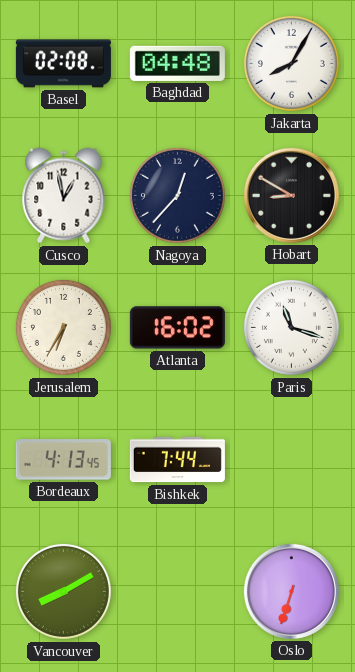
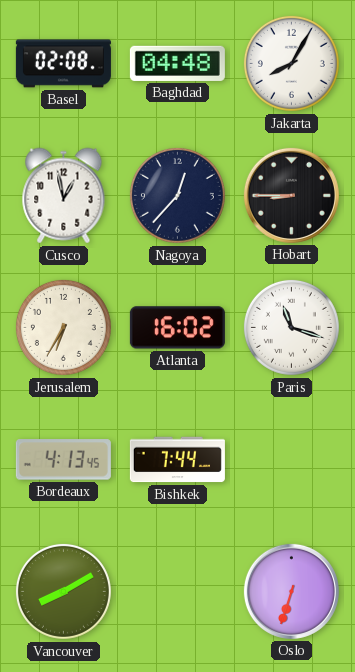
Hobart: 8:50 -> 8:45 (291, 195)
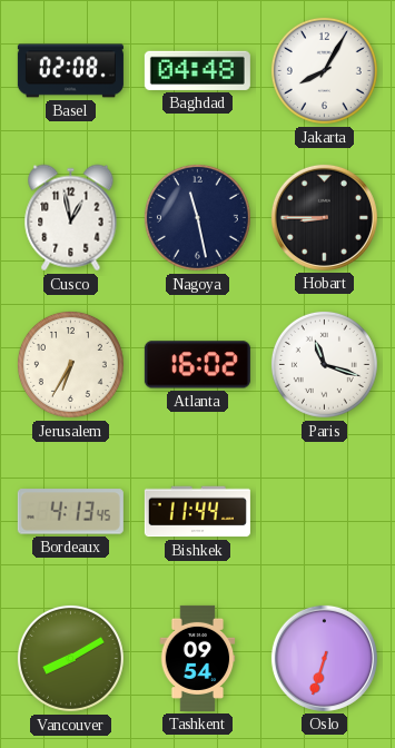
Nagoya: 12:37 -> 11:28 (197, 217)
Bishkek: 7:44 -> 11:44 (197, 512)
Tashkent: none -> 09:54 (198, 658)
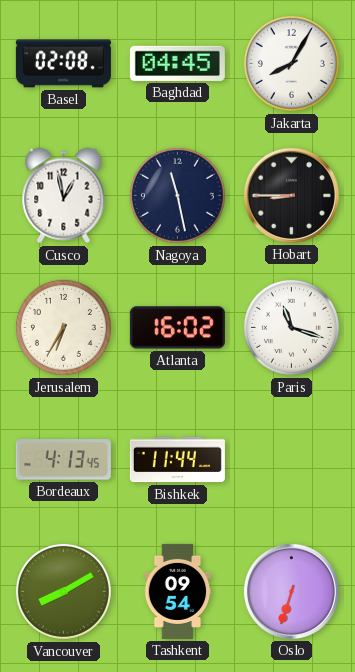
Baghdad: 04:48 -> 04:45 (177, 63)
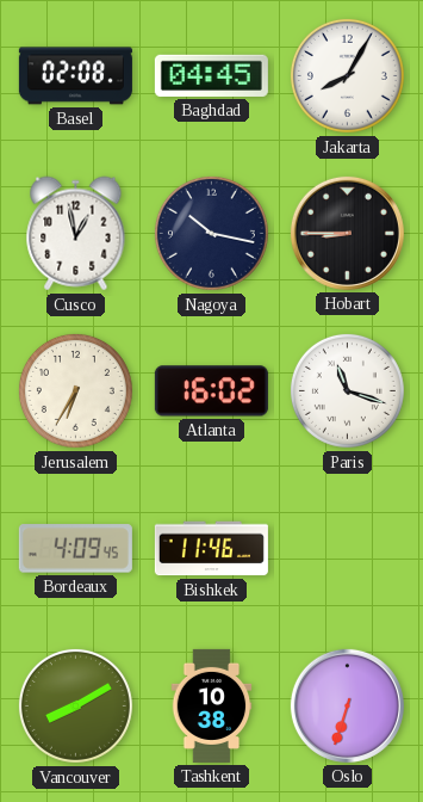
Nagoya: 11:28 -> 10:17 (211, 233)
Bordeaux: 4:13 -> 4:09 (75, 549)
Bishkek: 11:44 -> 11:46 (211, 549)
Tashkent: 09:54 -> 10:38 (212, 705)
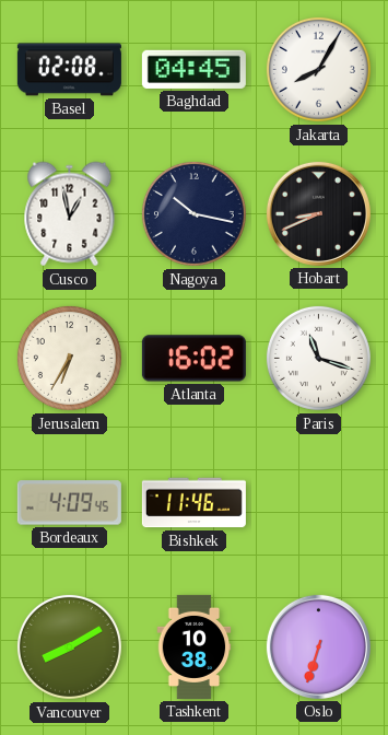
Hobart: 8:45 -> 8:41 (318, 213)
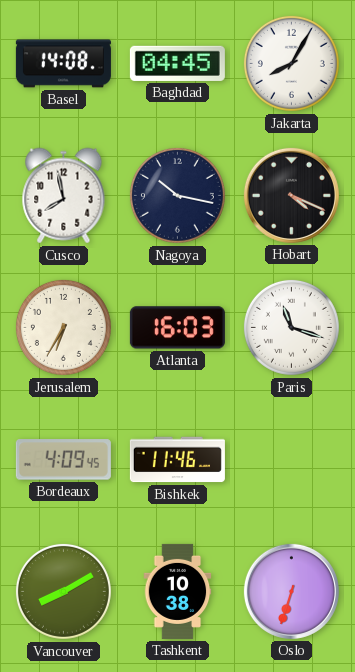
Basel: 02:08 -> 14:08 (63, 64)
Cusco: 12:58 -> 7:58 (64, 196)
Hobart: 8:41 -> 4:19 (291, 195)
Atlanta: 16:02 -> 16:03 (177, 328)
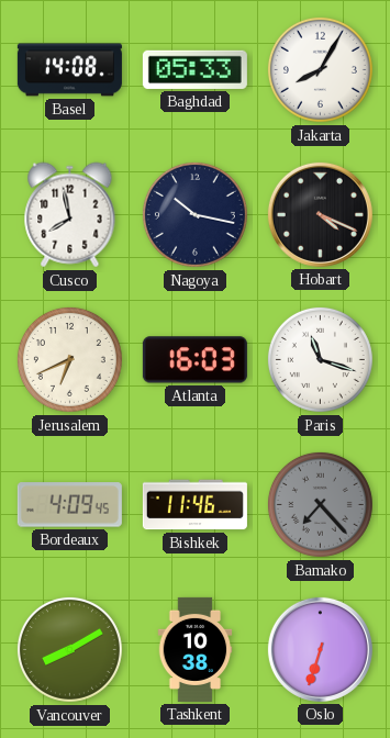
Baghdad: 04:45 -> 05:33 (194, 69)
Jerusalem: 6:35 -> 6:41 (69, 359)
Bamako: none -> 7:23 (320, 504)
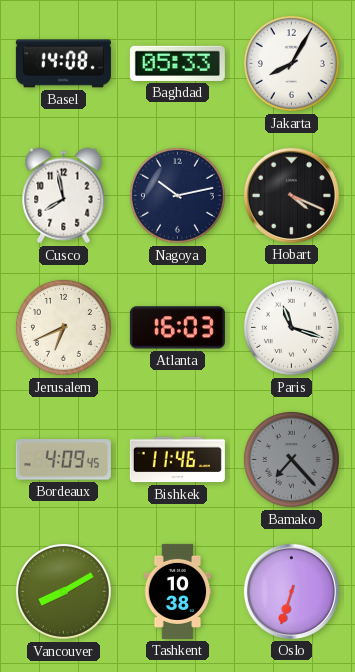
Nagoya: 10:17 -> 10:13 (177, 195)
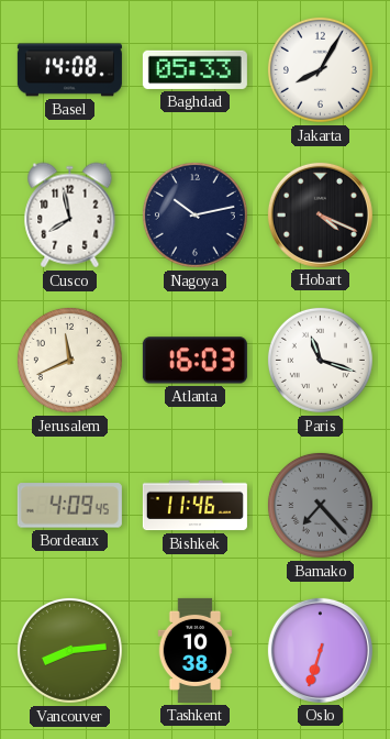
Jerusalem: 6:41 -> 11:41 (69, 360)
Vancouver: 8:10 -> 8:14 (69, 650)
